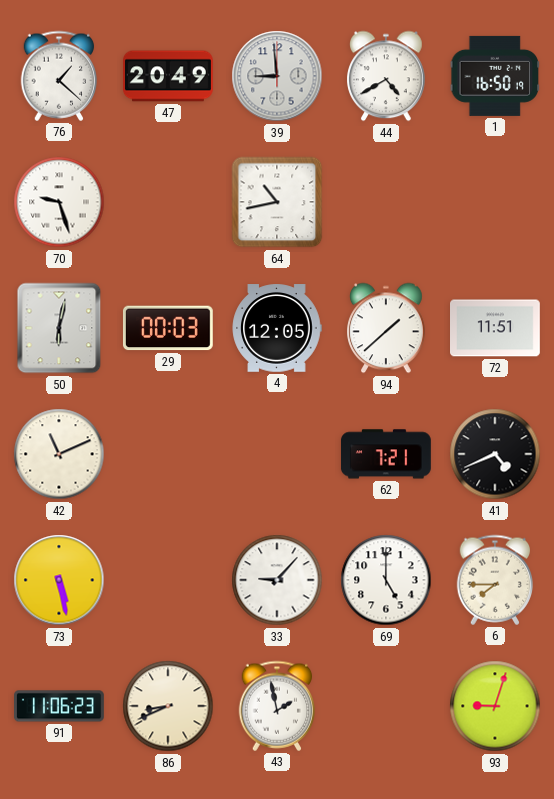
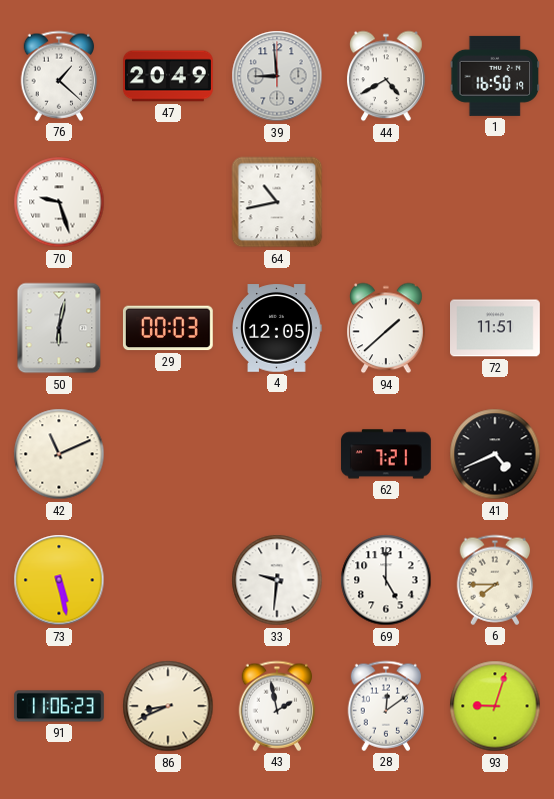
33: 9:07 -> 9:31 (277, 580)
28: none -> 12:09 (386, 706)
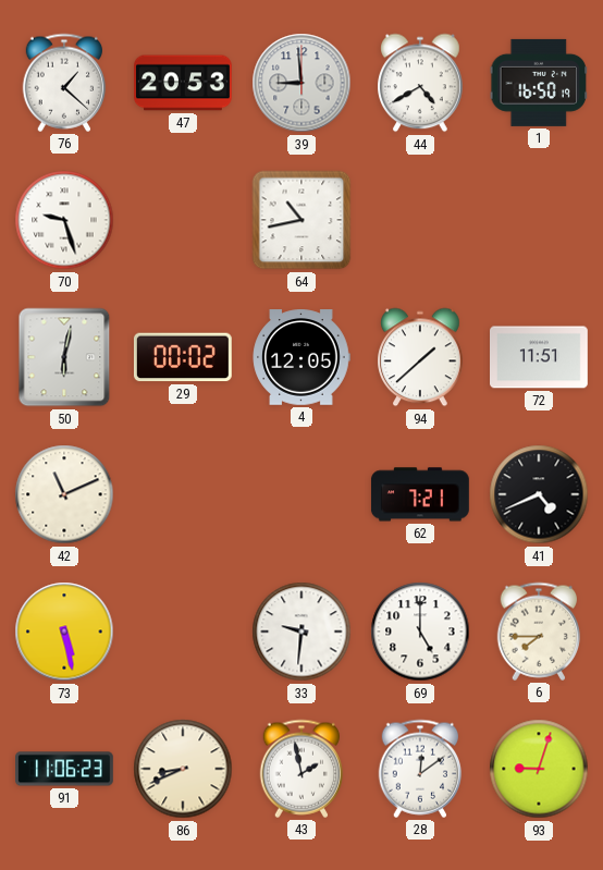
47: 20:49 -> 20:53 (184, 83)
29: 00:03 -> 00:02 (183, 357)
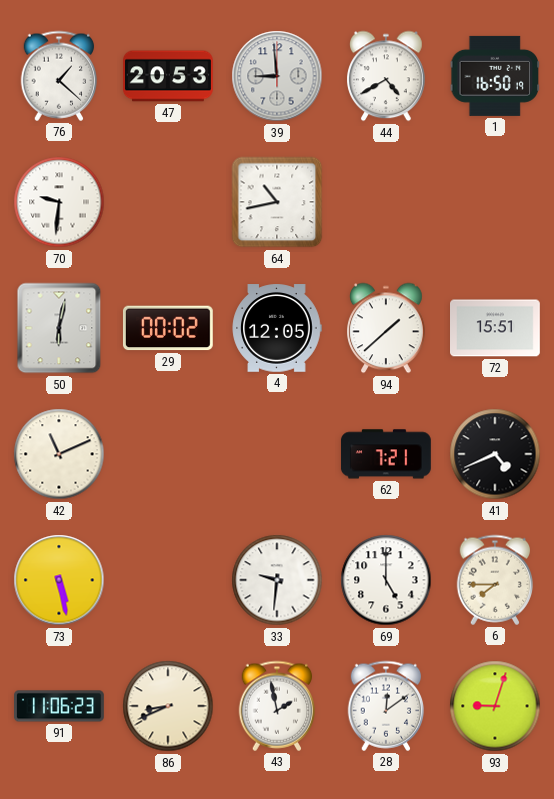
70: 9:27 -> 9:31 (59, 202)
72: 11:51 -> 15:51 (496, 328)
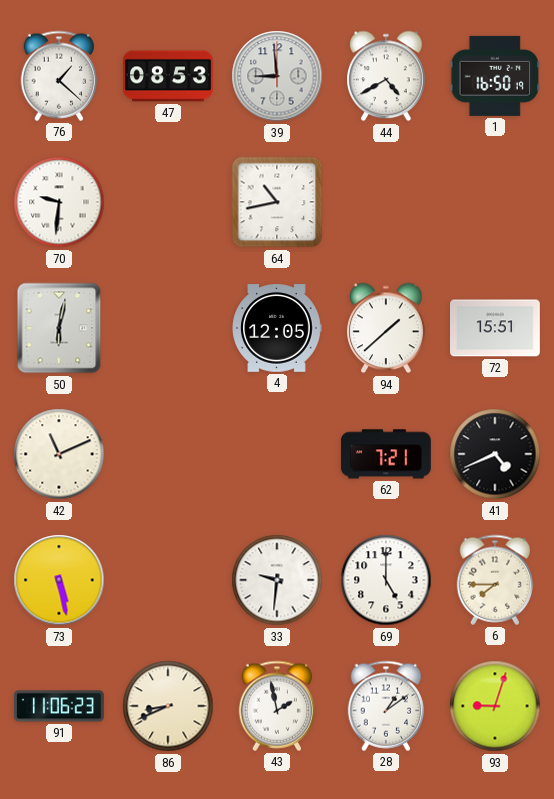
47: 20:53 -> 08:53 (169, 76)
29: 00:02 -> none (168, 328)
28: 12:09 -> 1:09 (386, 706)
